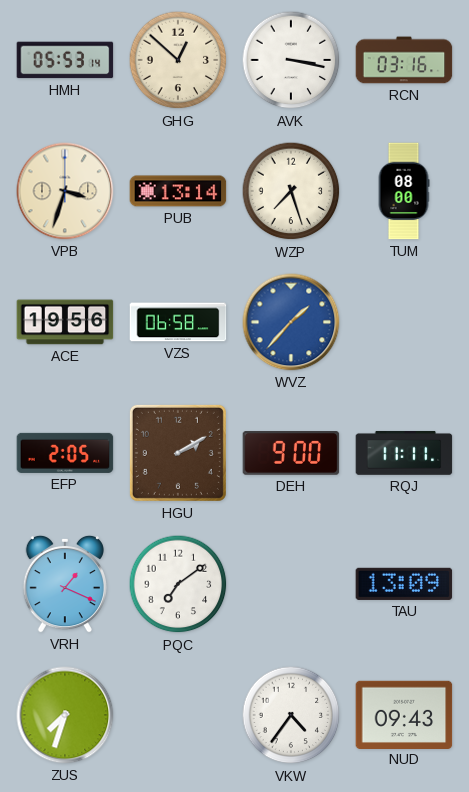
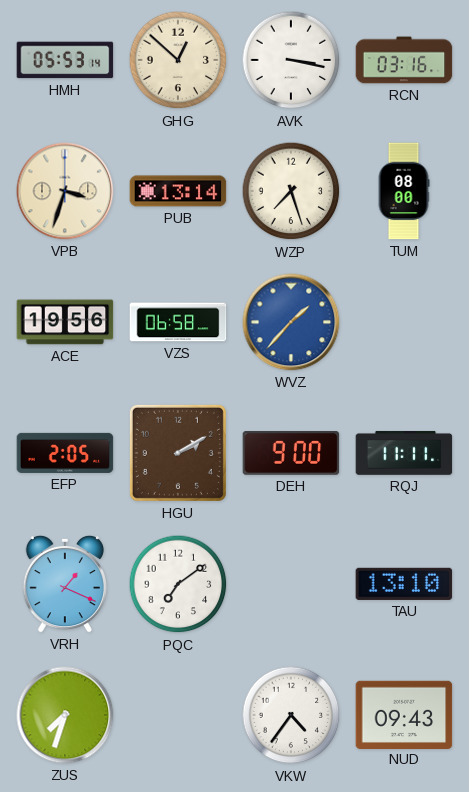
TAU: 13:09 -> 13:10 (404, 584)
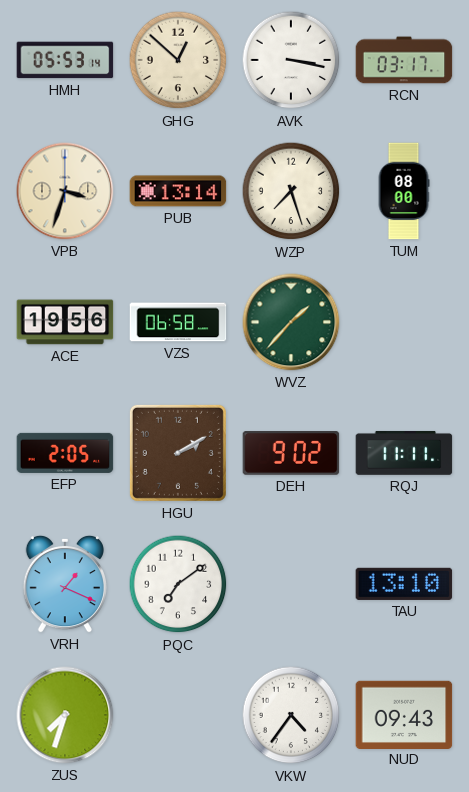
RCN: 03:16 -> 03:17 (404, 60)
WVZ dial: blue -> green (291, 322)
DEH: 9:00 -> 9:02 (291, 453)
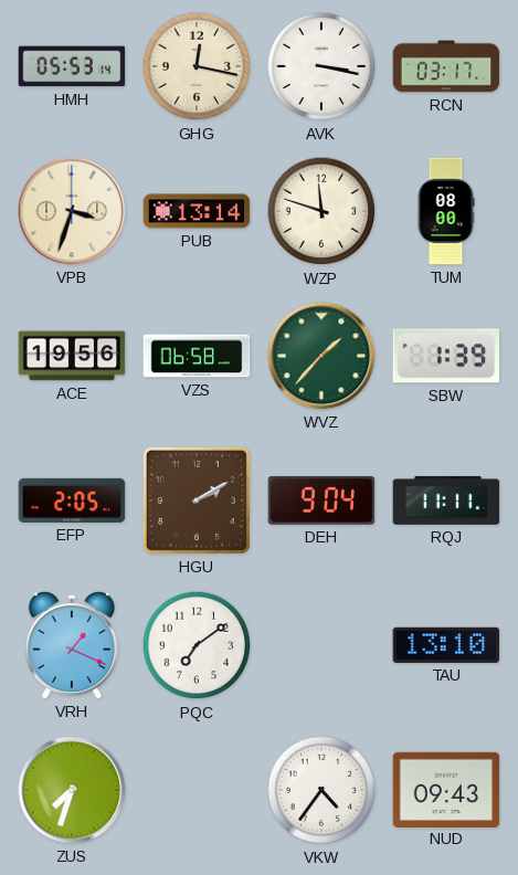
GHG: 12:52 -> 12:17 (197, 66)
WZP: 7:27 -> 11:48 (321, 211)
SBW: none -> 1:39 (446, 356)
DEH: 9:02 -> 9:04 (321, 500)
